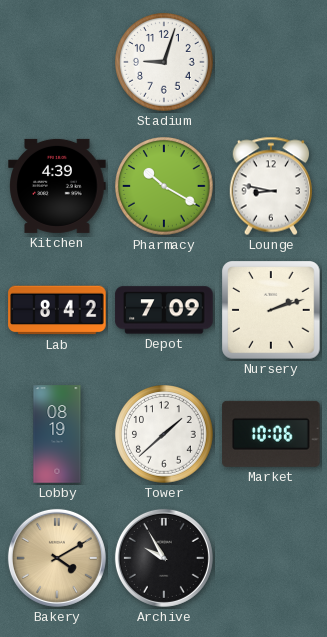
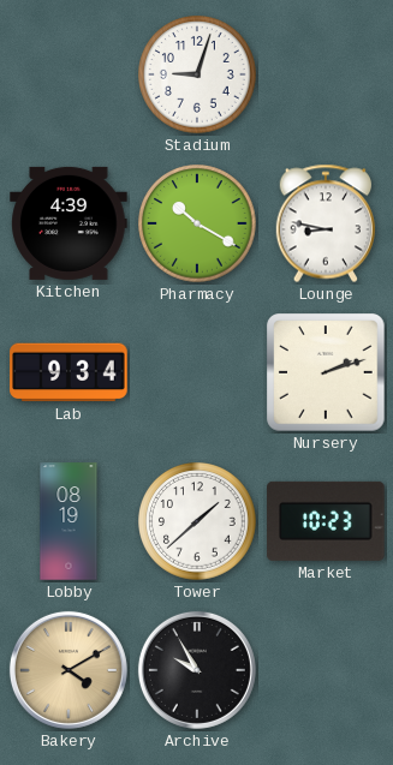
Lab: 8:42 -> 9:34 (69, 372)
Depot: 7:09 -> none (164, 310)
Market: 10:06 -> 10:23 (326, 521)
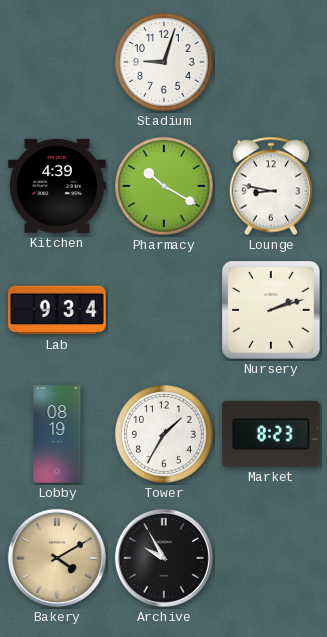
Tower: 1:38 -> 1:35 (164, 434)
Market: 10:23 -> 8:23 (271, 434)
